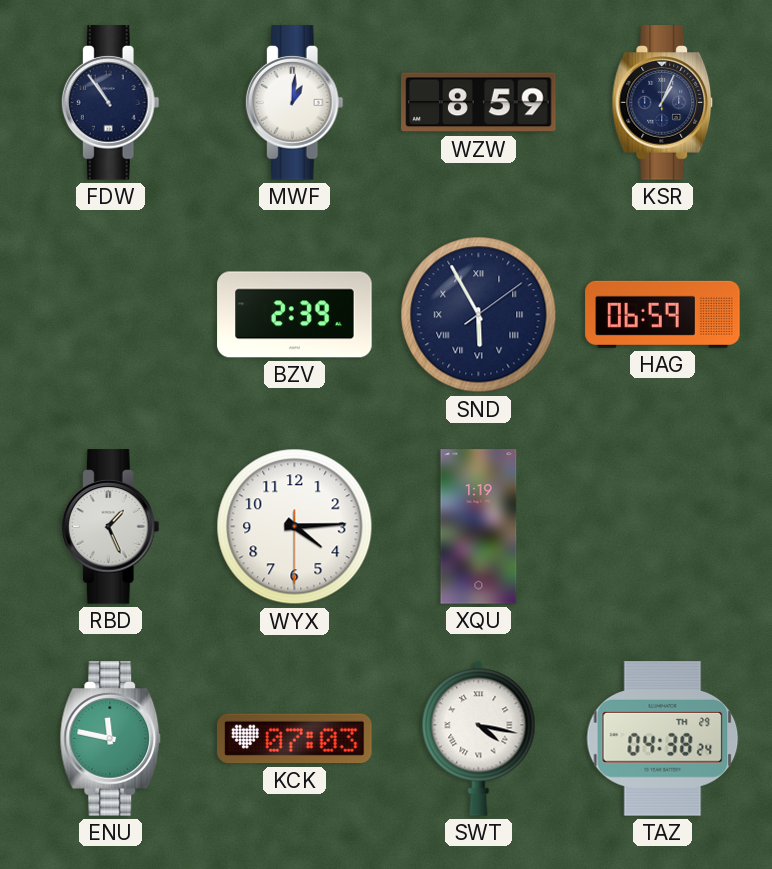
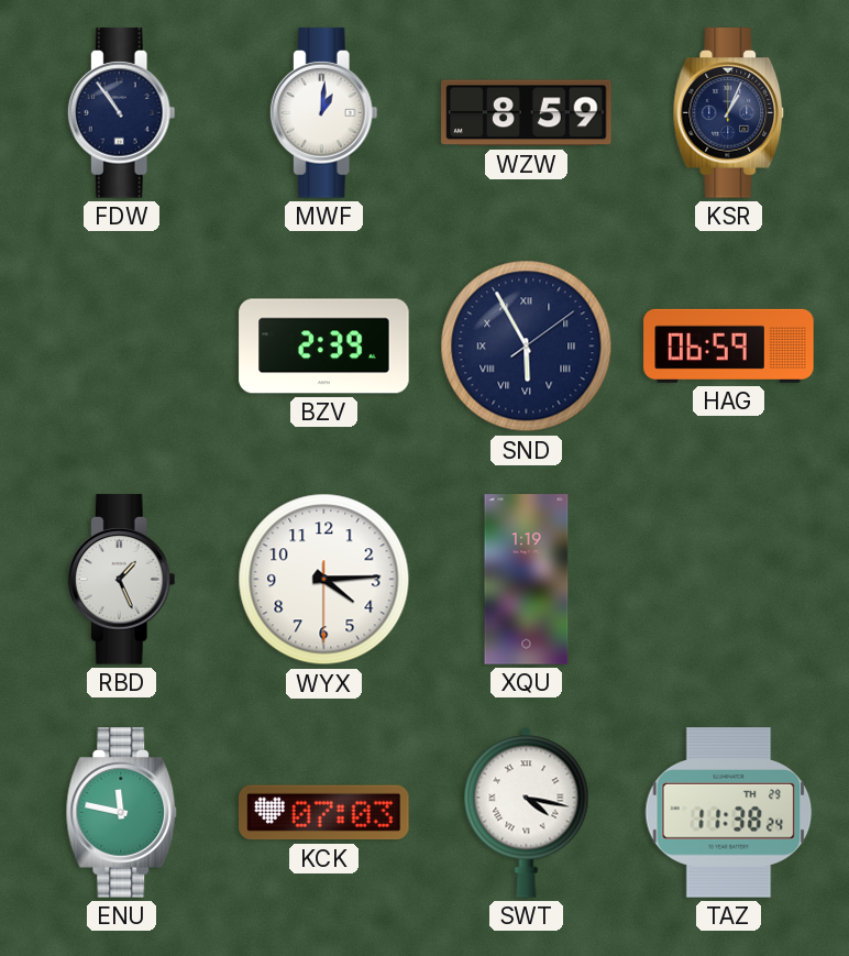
TAZ: 04:38 -> 11:38 (729, 813)
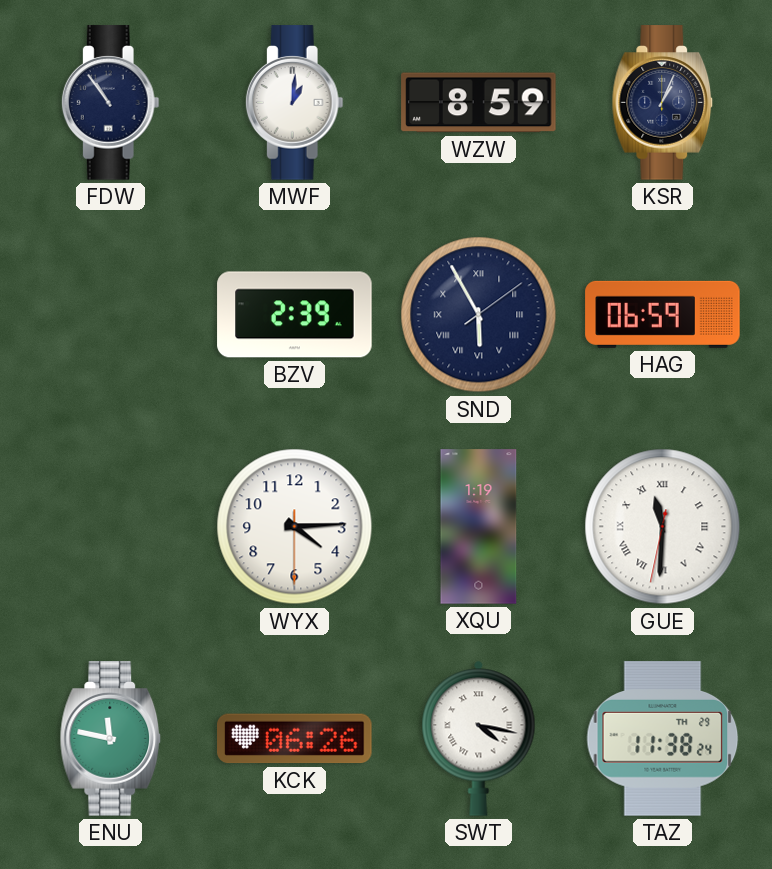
RBD: 1:26 -> none (121, 580)
GUE: none -> 11:30 (663, 527)
KCK: 07:03 -> 06:26 (295, 739)
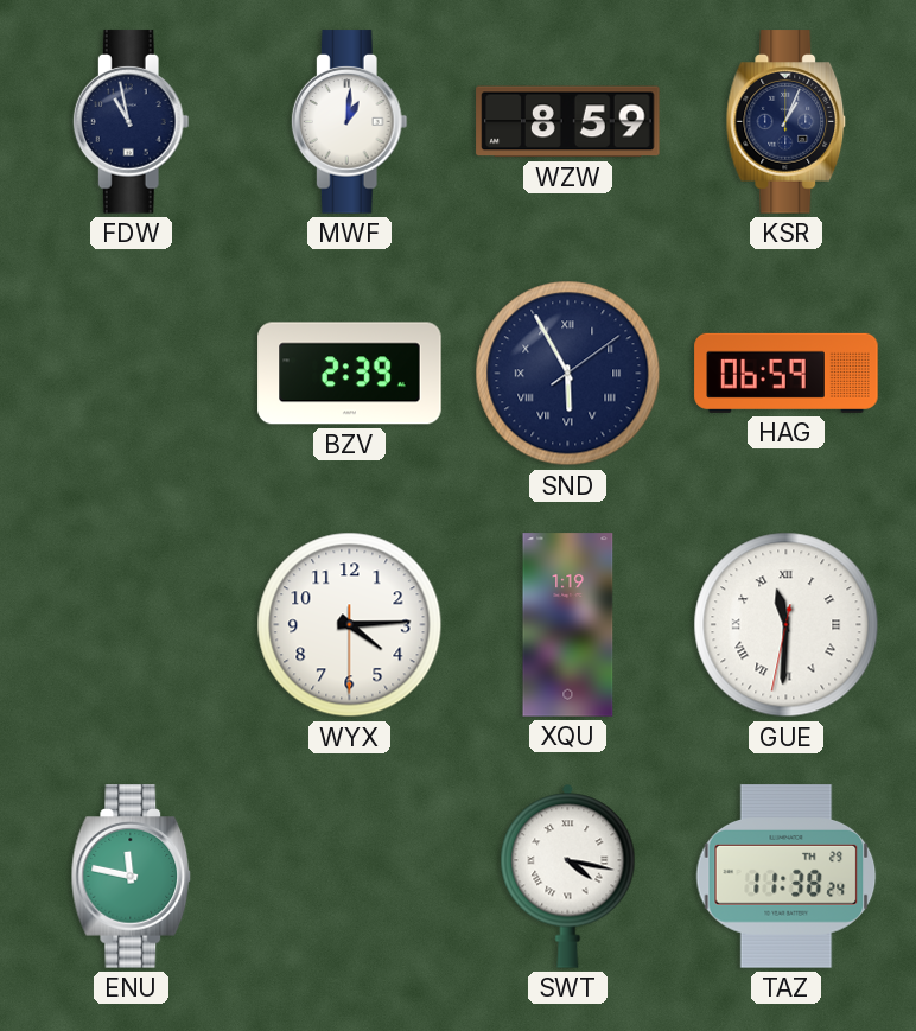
FDW: 10:54 -> 10:58 (131, 122)
KCK: 06:26 -> none (295, 739)
